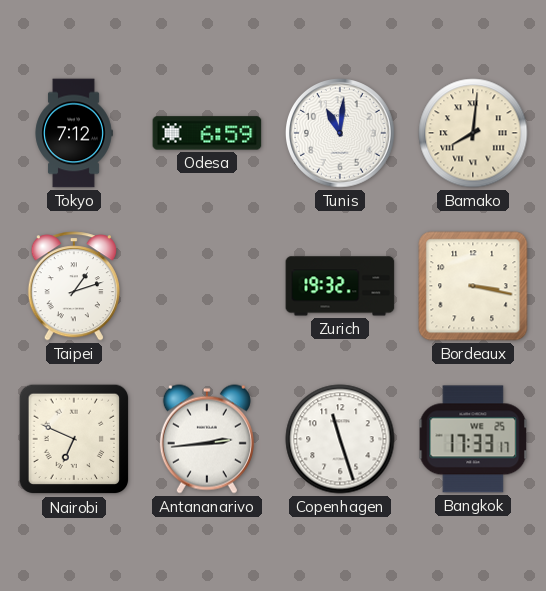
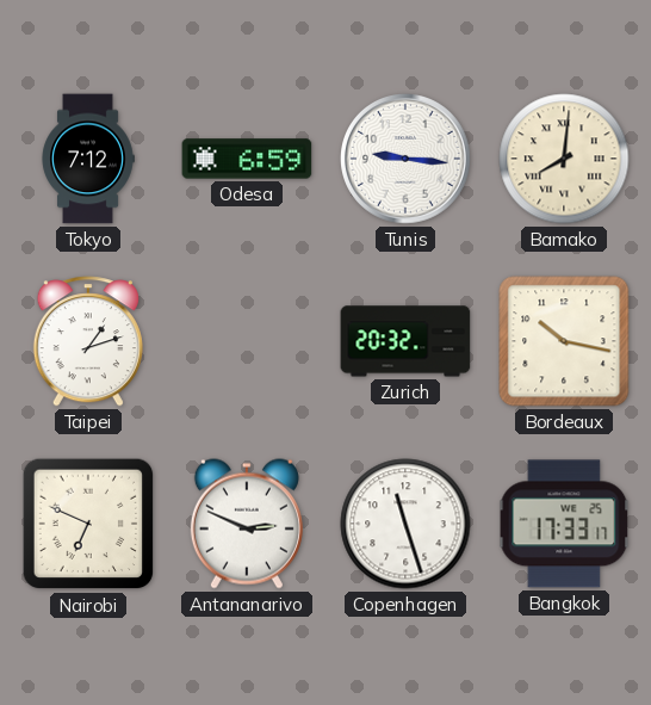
Tunis: 11:01 -> 9:16 (407, 160)
Zurich: 19:32 -> 20:32 (405, 341)
Bordeaux: 3:17 -> 10:17 (564, 341)
Antananarivo: 2:44 -> 2:49 (247, 524)
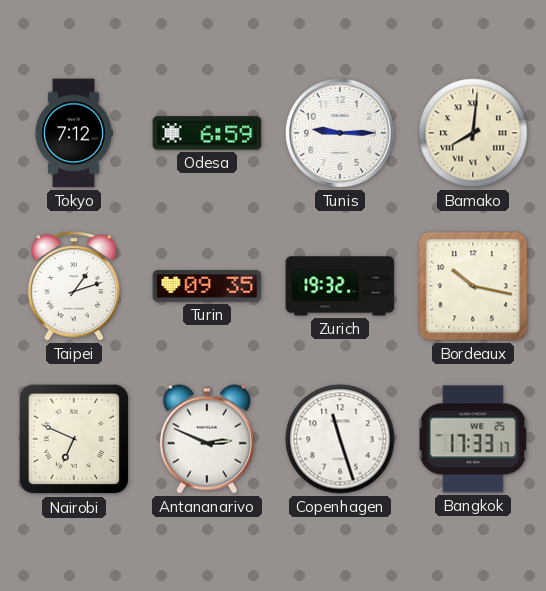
Tunis: 9:16 -> 9:15 (341, 134)
Turin: none -> 09:35 (207, 286)
Zurich: 20:32 -> 19:32 (340, 286)
